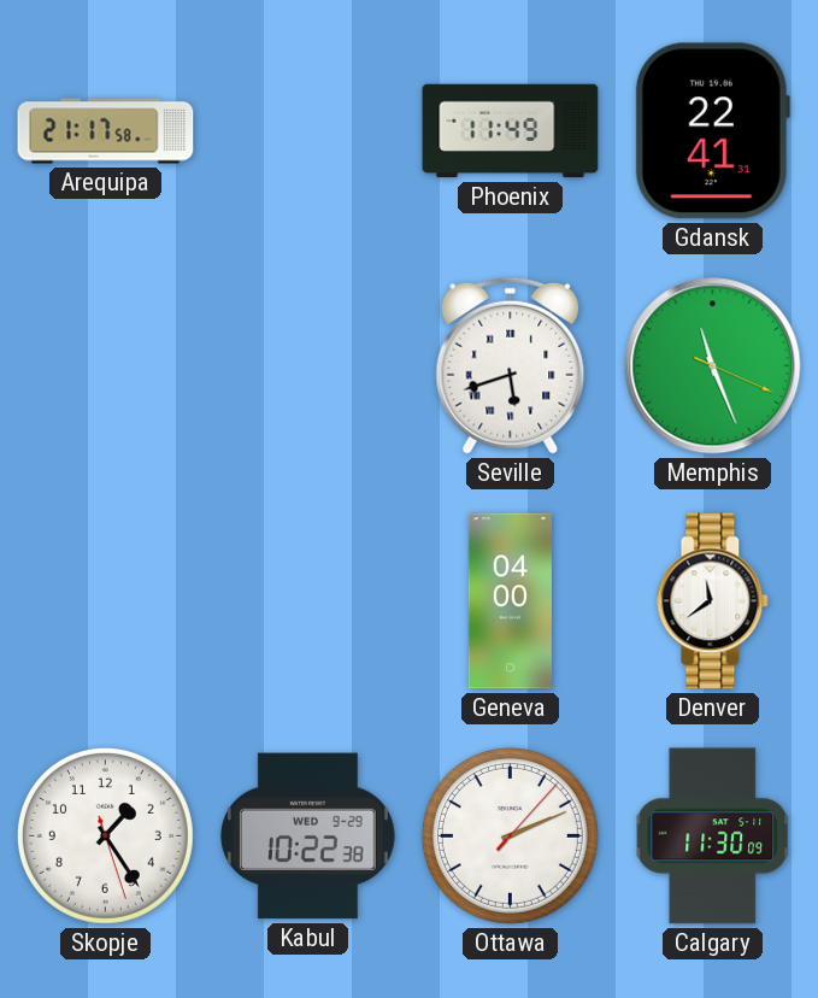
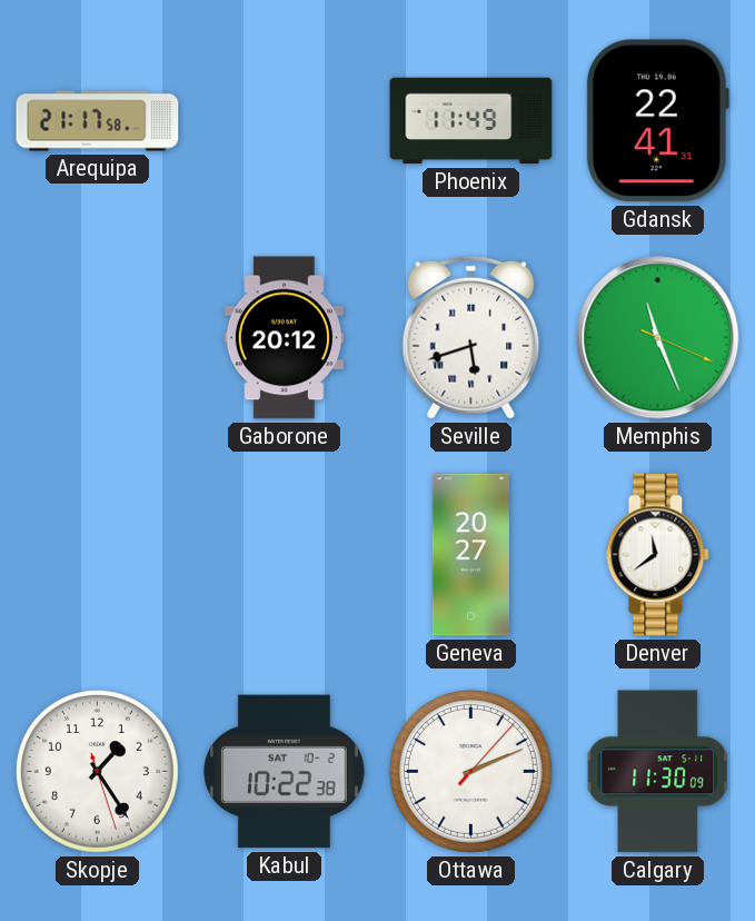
Gaborone: none -> 20:12 (284, 338)
Geneva: 04:00 -> 20:27 (470, 555)
Kabul date: WED 9-29 -> SAT 10-2 (284, 772)
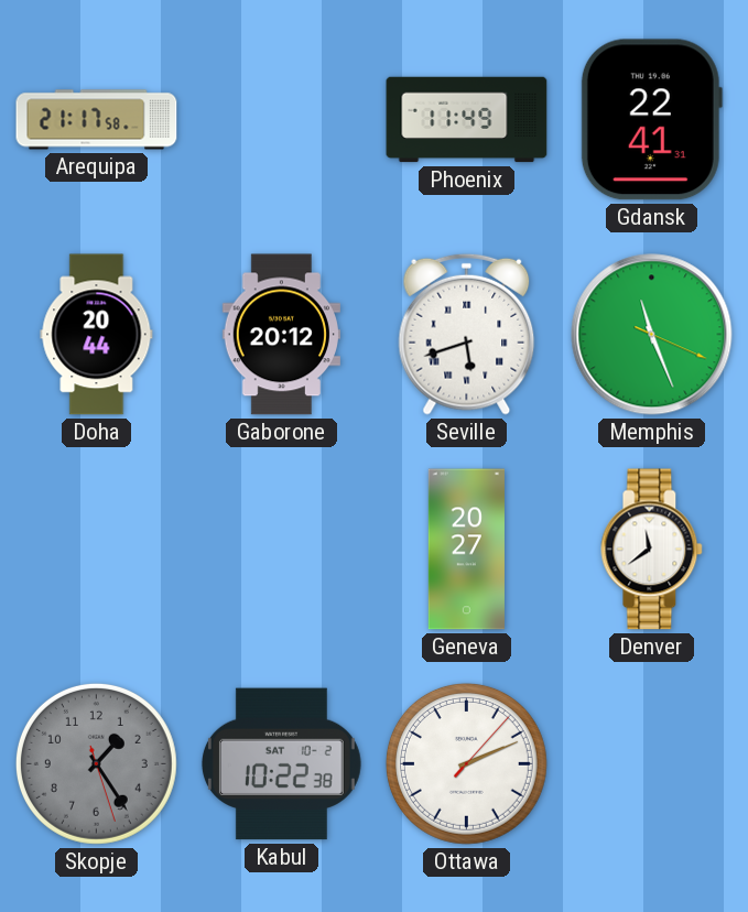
Doha: none -> 20:44 (97, 335)
Skopje dial: white -> grey (96, 763)
Calgary: 11:30 -> none (658, 772)
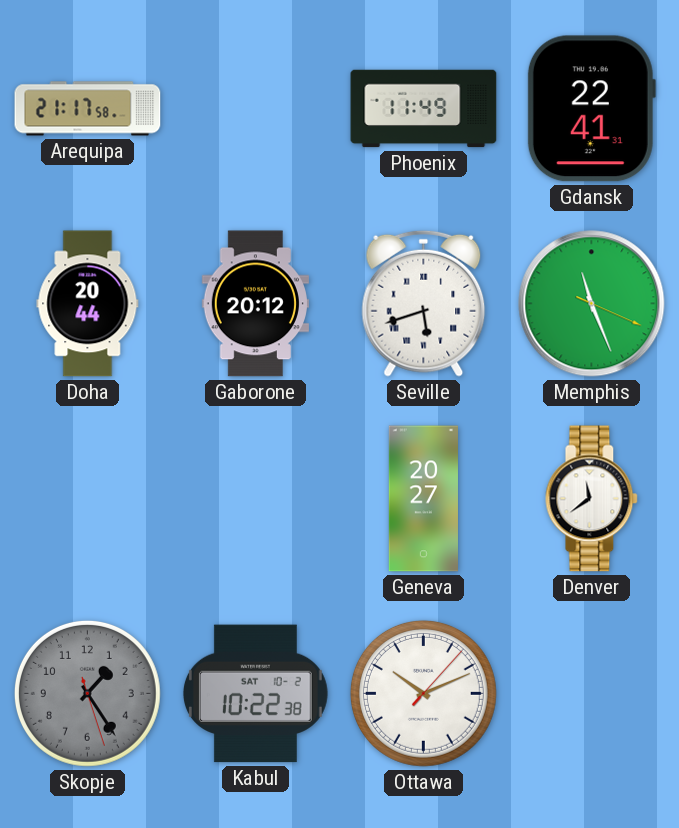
Ottawa: 2:11 -> 10:11 (423, 693)
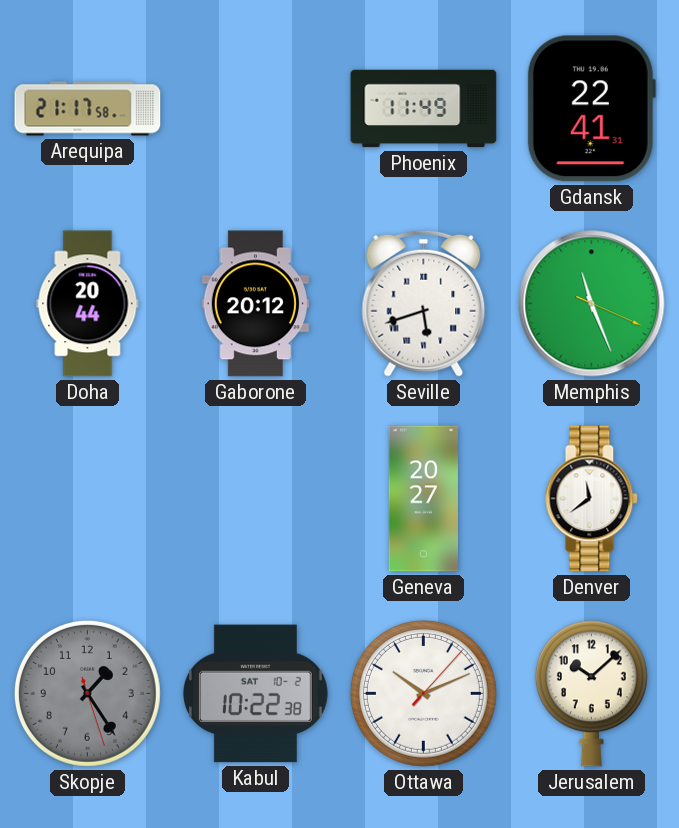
Jerusalem: none -> 10:08 (591, 694)
